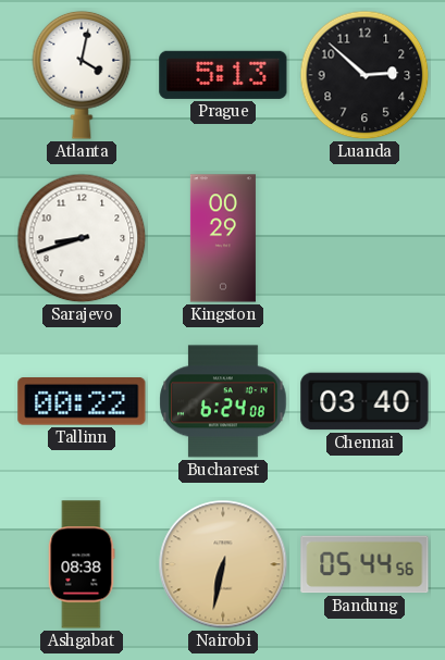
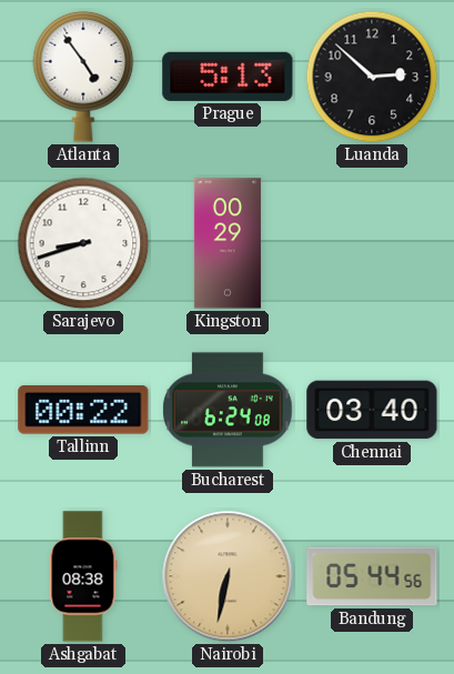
Atlanta: 4:02 -> 4:54 (83, 77)
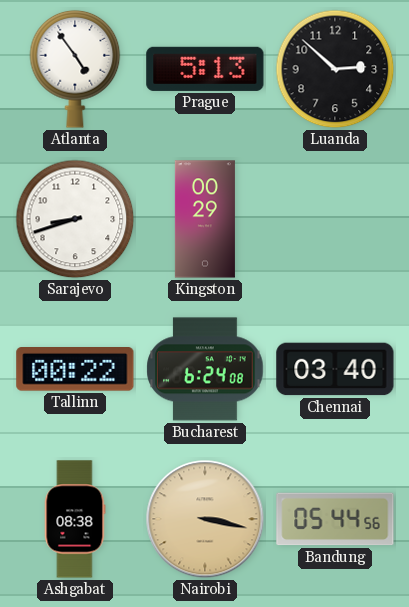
Nairobi: 6:32 -> 3:17 (205, 519)
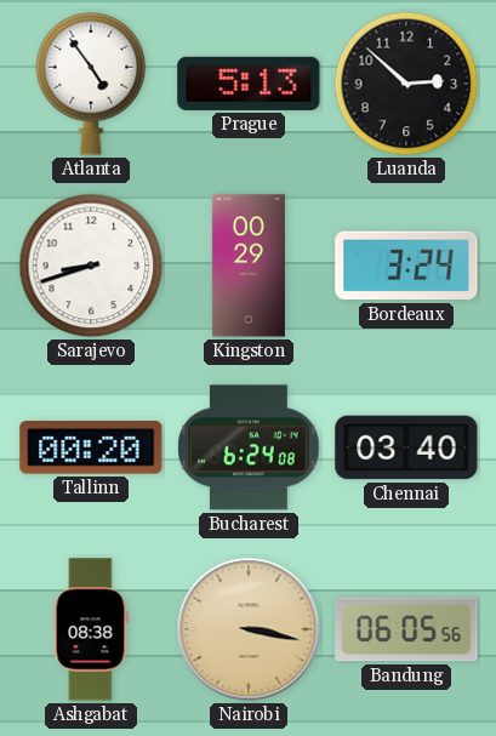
Bordeaux: none -> 3:24 (406, 266)
Tallinn: 00:22 -> 00:20 (91, 449)
Bandung: 05:44 -> 06:05 (406, 629)
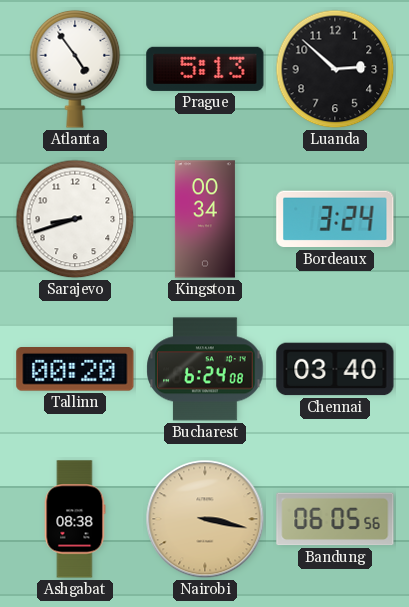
Kingston: 00:29 -> 00:34 (205, 219)
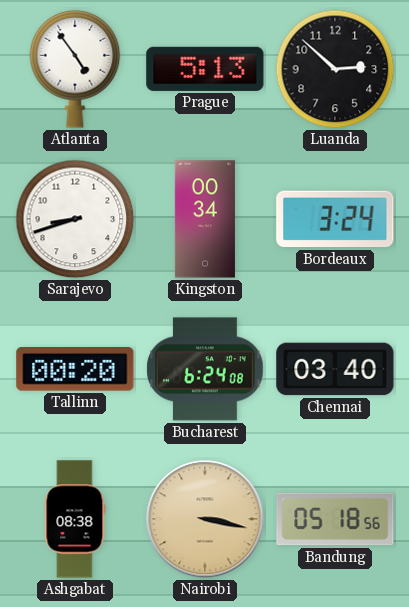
Bandung: 06:05 -> 05:18 (335, 519)
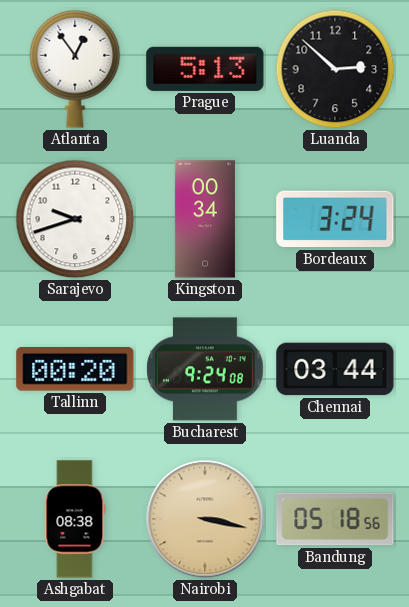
Atlanta: 4:54 -> 12:54 (75, 69)
Sarajevo: 8:42 -> 9:42 (75, 219)
Bucharest: 6:24 -> 9:24 (205, 369)
Chennai: 03:40 -> 03:44 (335, 369)
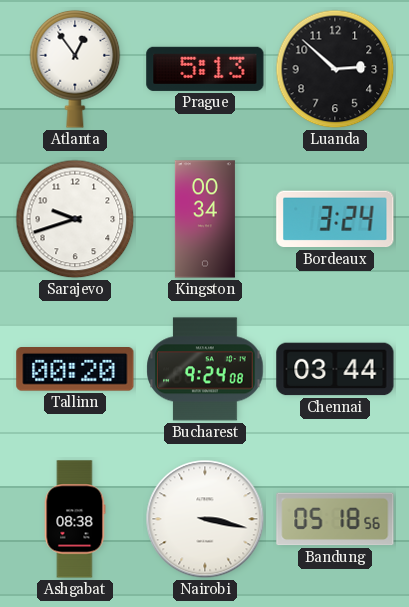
Nairobi dial: champagne -> white (205, 519)
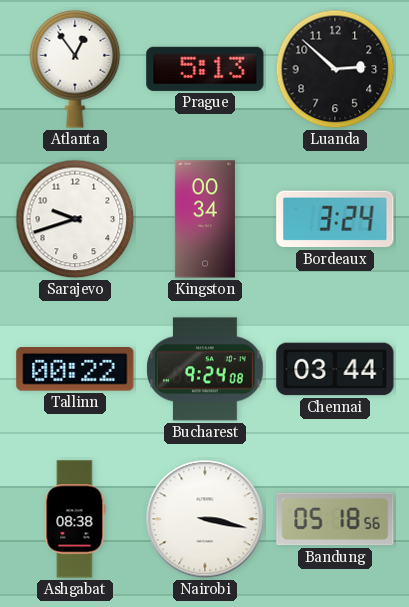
Tallinn: 00:20 -> 00:22 (75, 370)
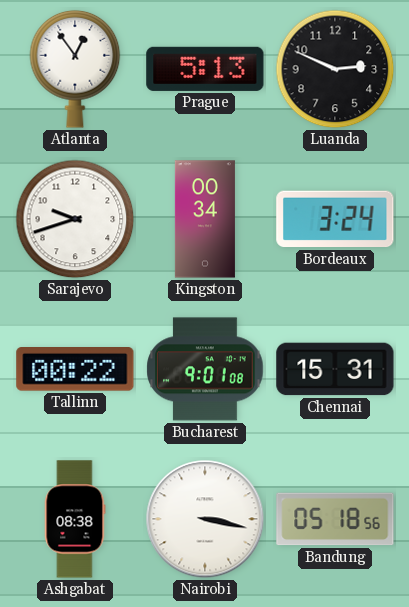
Luanda: 2:52 -> 2:49 (335, 69)
Bucharest: 9:24 -> 9:01 (205, 369)
Chennai: 03:44 -> 15:31 (335, 369)
